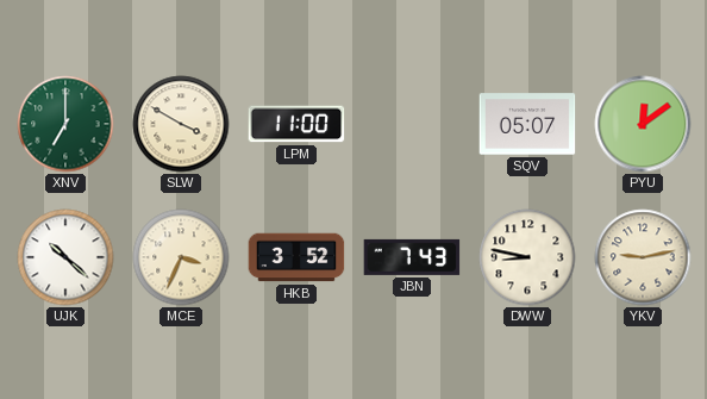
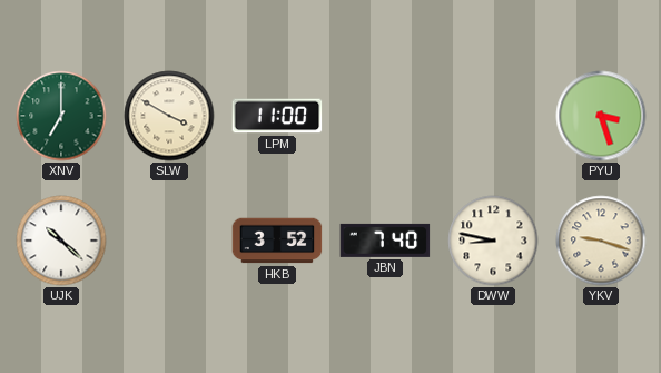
SQV: 05:07 -> none (527, 124)
PYU: 12:09 -> 3:27 (601, 116)
MCE: 3:34 -> none (181, 257)
JBN: 7:43 -> 7:40 (385, 241)
YKV: 9:13 -> 9:18 (601, 241)
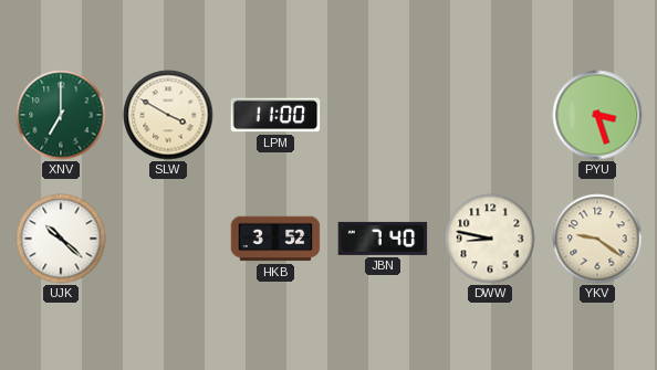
YKV: 9:18 -> 9:21 (597, 239)
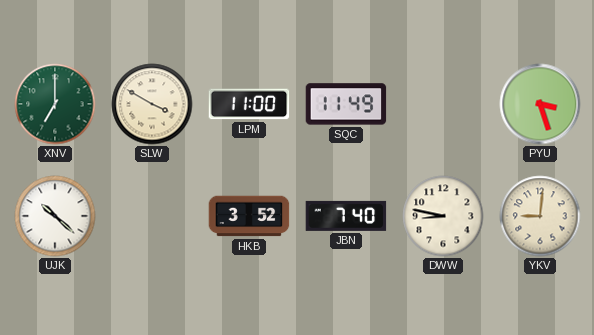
SQC: none -> 11:49 (346, 104)
YKV: 9:21 -> 9:01 (540, 216)
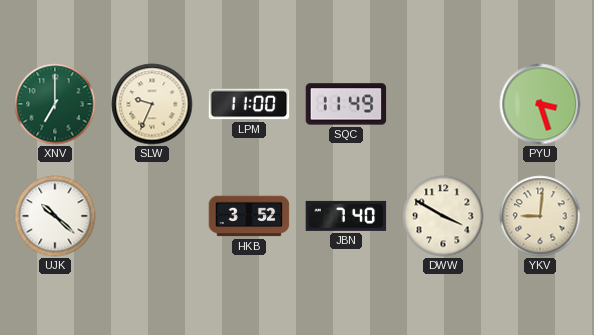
SLW: 3:50 -> 9:34 (152, 104)
DWW: 8:47 -> 3:50 (443, 216)
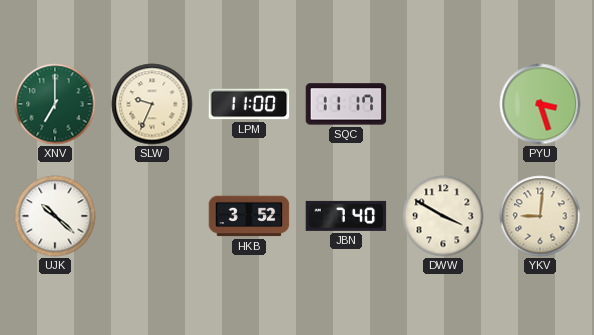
SQC: 11:49 -> 11:17 (346, 104)
